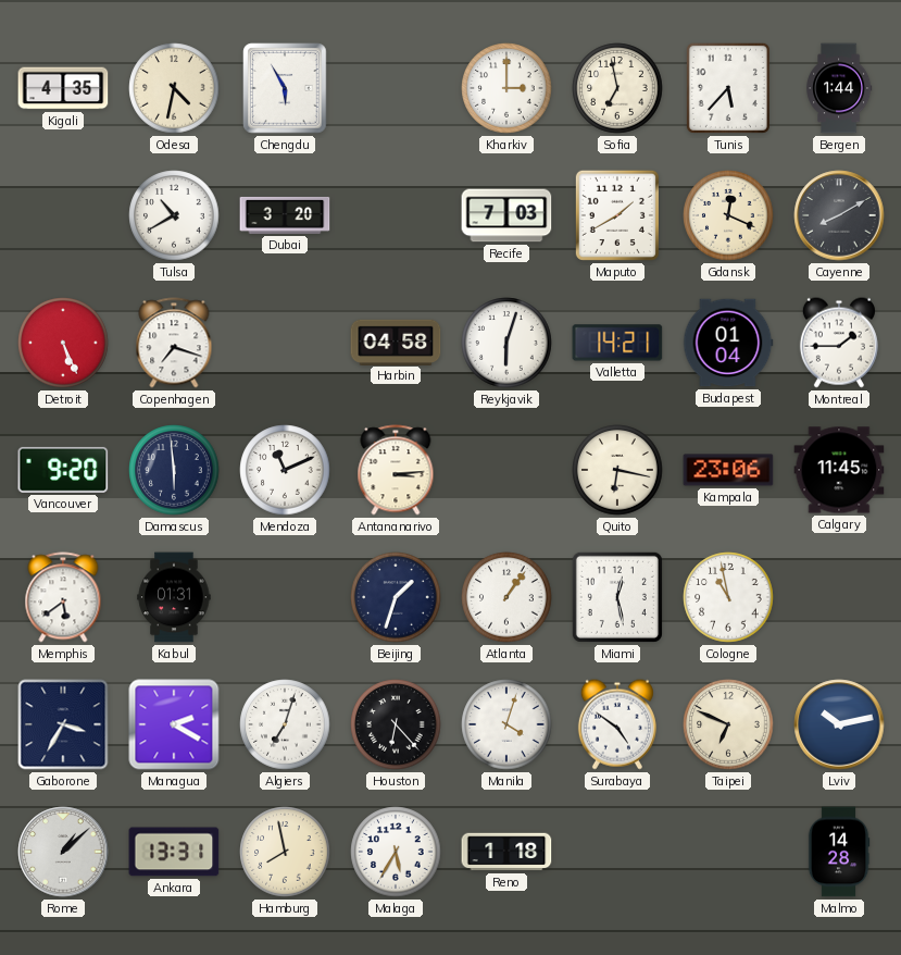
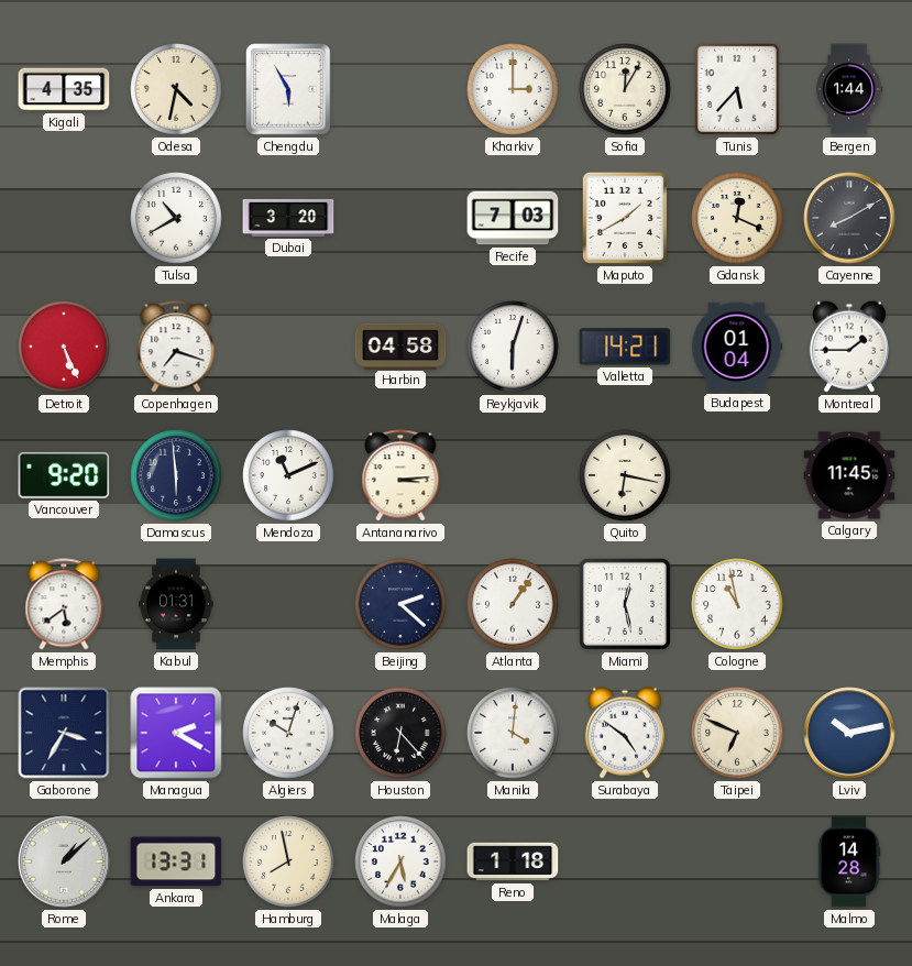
Sofia: 6:58 -> 12:05 (625, 89)
Kampala: 23:06 -> none (728, 470)
Beijing: 1:33 -> 2:22 (400, 604)
Algiers: 7:03 -> 10:03 (288, 733)
Manila: 4:03 -> 4:01 (513, 733)
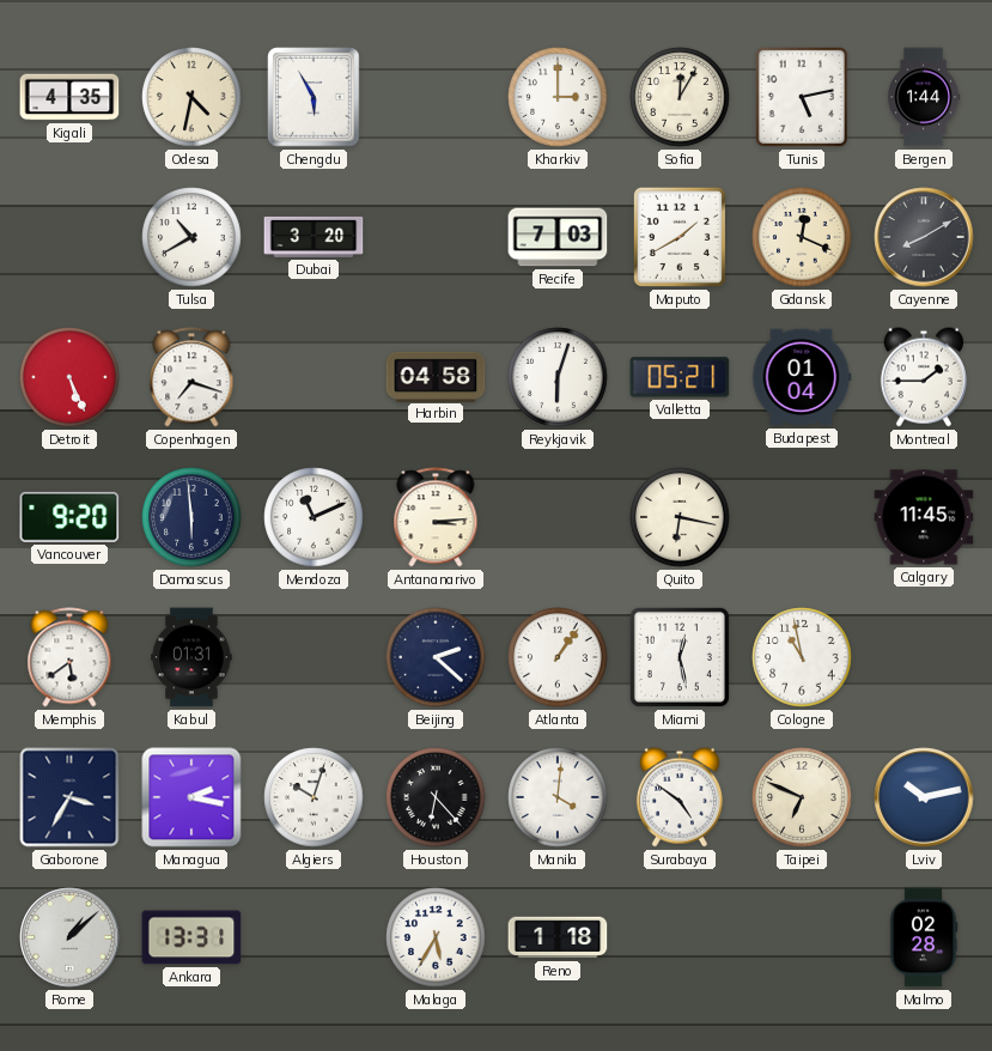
Tunis: 5:37 -> 5:13 (802, 97)
Valletta: 14:21 -> 05:21 (680, 377)
Managua: 2:20 -> 2:17 (191, 797)
Hamburg: 7:58 -> none (288, 861)
Malmo: 14:28 -> 02:28 (924, 937)
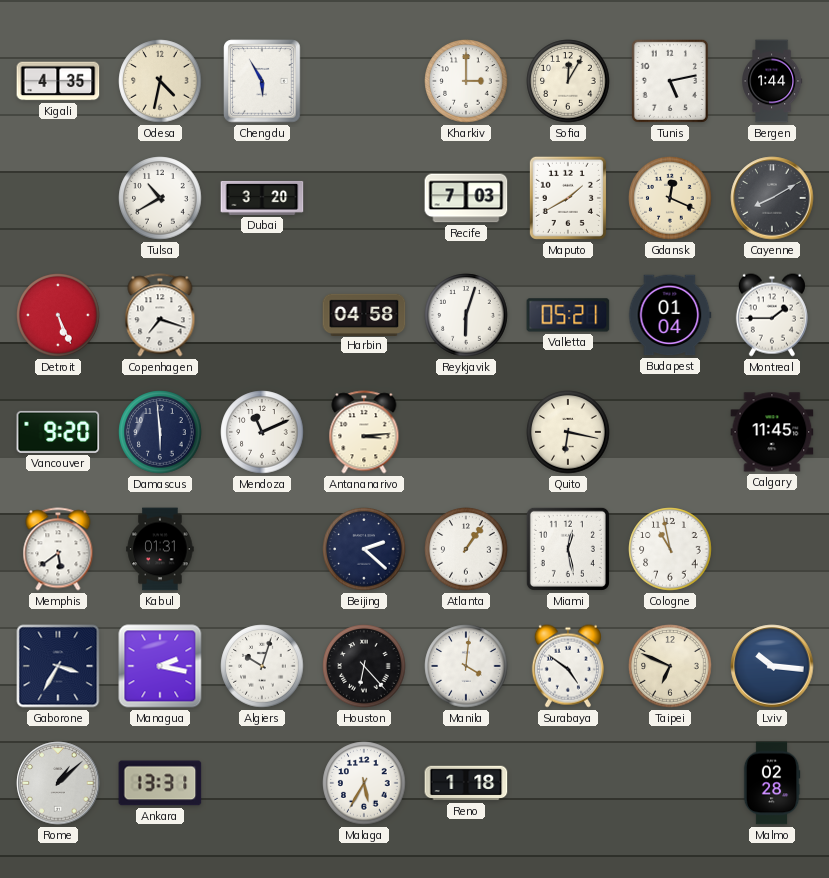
Lviv: 10:13 -> 10:16 (772, 666)
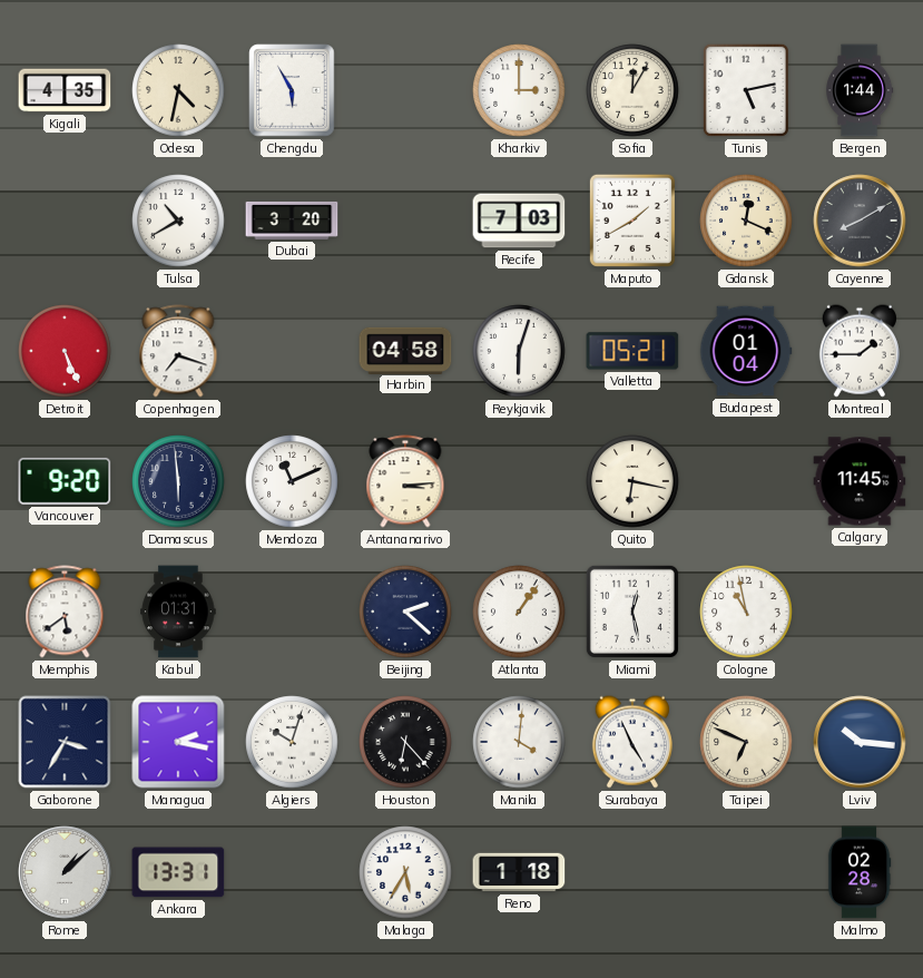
Surabaya: 4:51 -> 4:56 (632, 742)
